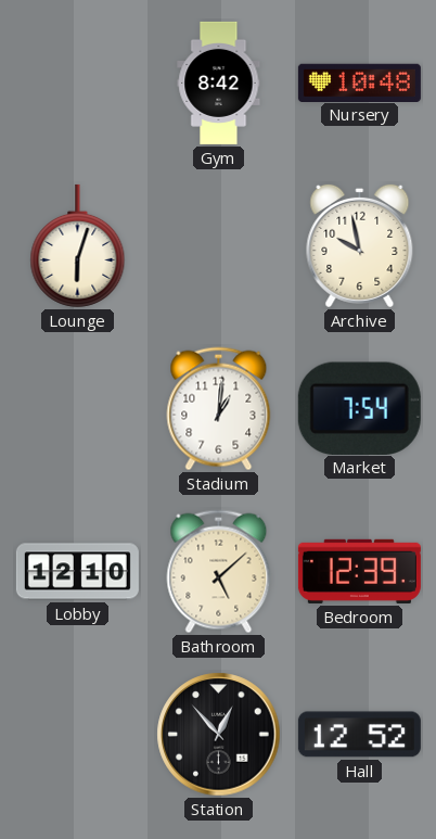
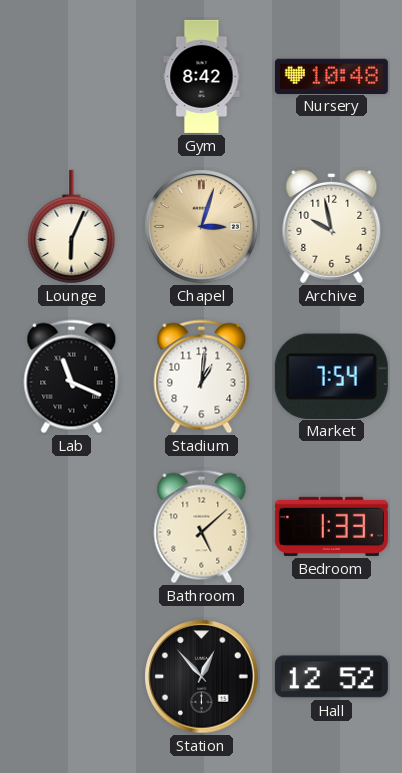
Lounge: 6:03 -> 6:04 (72, 226)
Chapel: none -> 3:03 (202, 227)
Lab: none -> 11:19 (72, 377)
Lobby: 12:10 -> none (77, 572)
Bedroom: 12:39 -> 1:33 (331, 526)
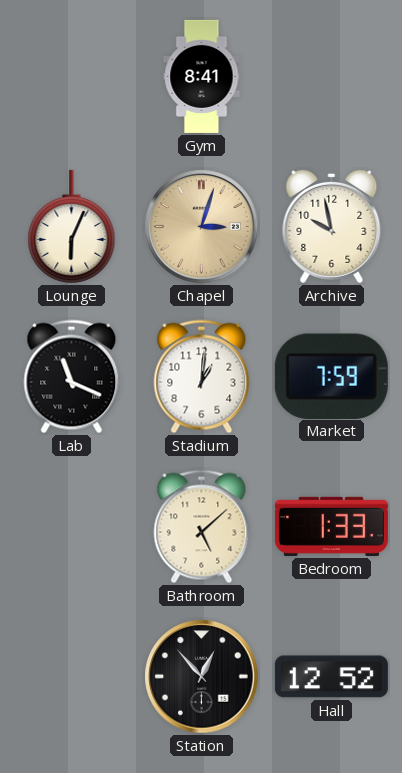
Gym: 8:42 -> 8:41 (202, 76)
Nursery: 10:48 -> none (331, 76)
Market: 7:54 -> 7:59 (331, 376)
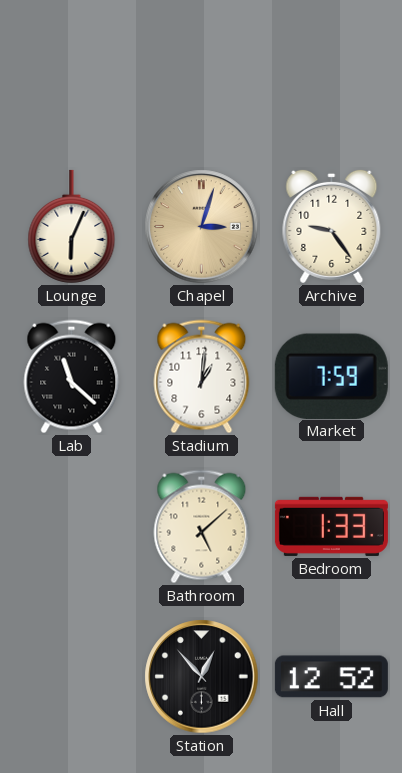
Gym: 8:41 -> none (202, 76)
Archive: 9:58 -> 9:24 (332, 226)
Lab: 11:19 -> 11:22 (72, 377)
